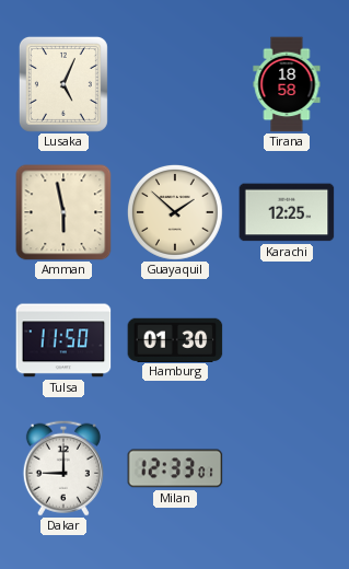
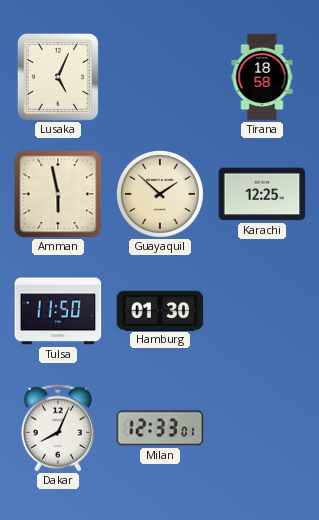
Dakar: 9:00 -> 8:04 (58, 428)
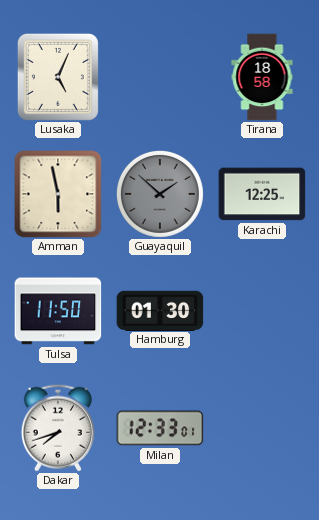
Guayaquil dial: cream -> grey (160, 194)
Dakar: 8:04 -> 7:42 (58, 428)
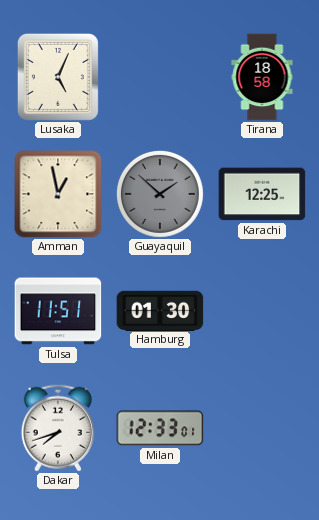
Amman: 5:58 -> 12:58 (58, 194)
Tulsa: 11:50 -> 11:51 (58, 311)
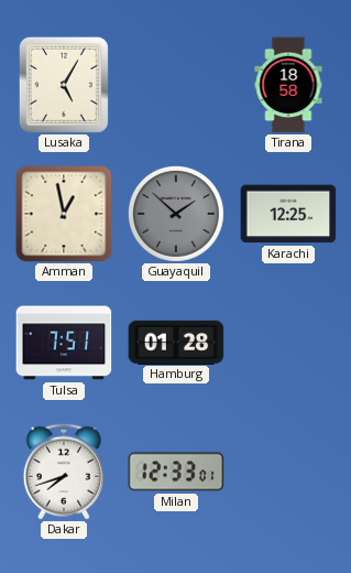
Lusaka: 5:04 -> 5:05 (64, 85)
Tulsa: 11:51 -> 7:51 (64, 343)
Hamburg: 01:30 -> 01:28 (176, 342)
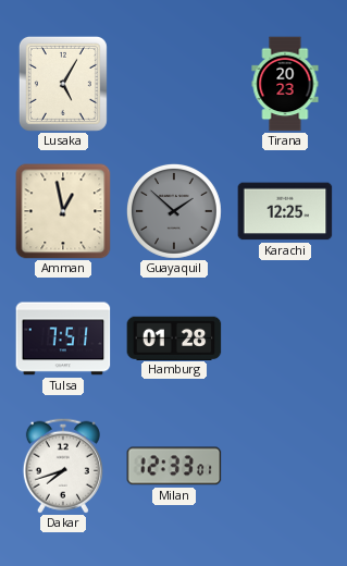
Tirana: 18:58 -> 20:23 (285, 84)
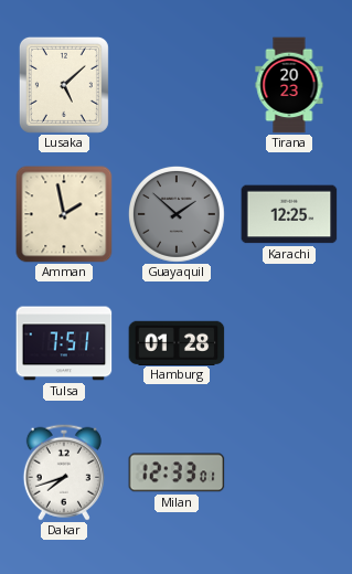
Lusaka: 5:05 -> 5:08 (64, 85)
Amman: 12:58 -> 1:58 (64, 214)
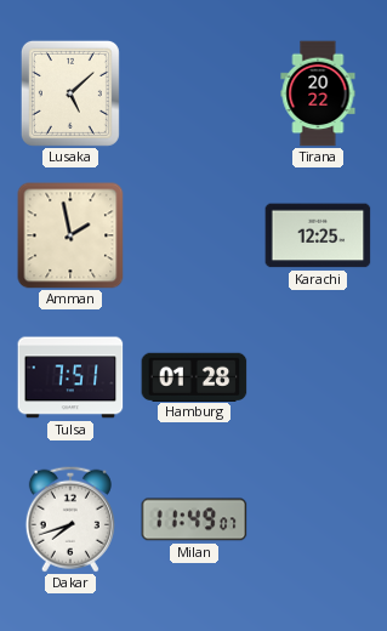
Tirana: 20:23 -> 20:22 (318, 93)
Guayaquil: 1:52 -> none (177, 214)
Milan: 12:33 -> 11:49 (194, 519)
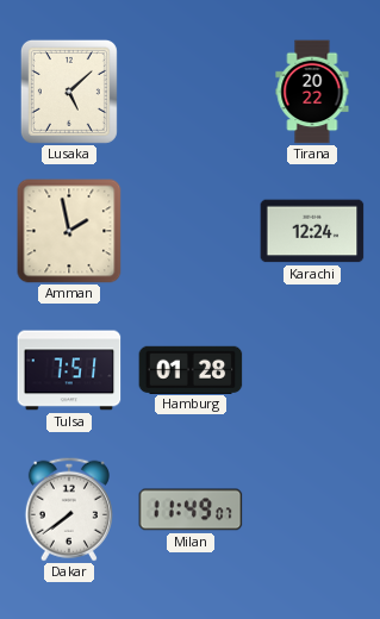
Karachi: 12:25 -> 12:24 (312, 231)
Dakar: 7:42 -> 7:39 (69, 509)
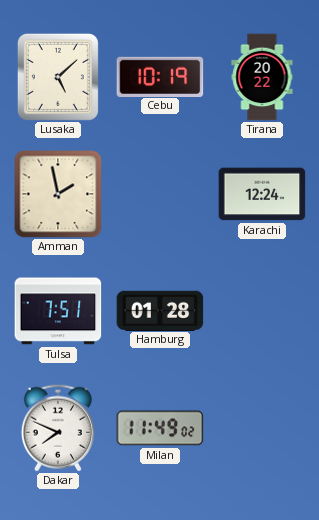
Cebu: none -> 10:19 (160, 76)
Dakar: 7:39 -> 7:49 (58, 428)
Milan: 11:49:07 -> 11:49:02 (160, 428)
